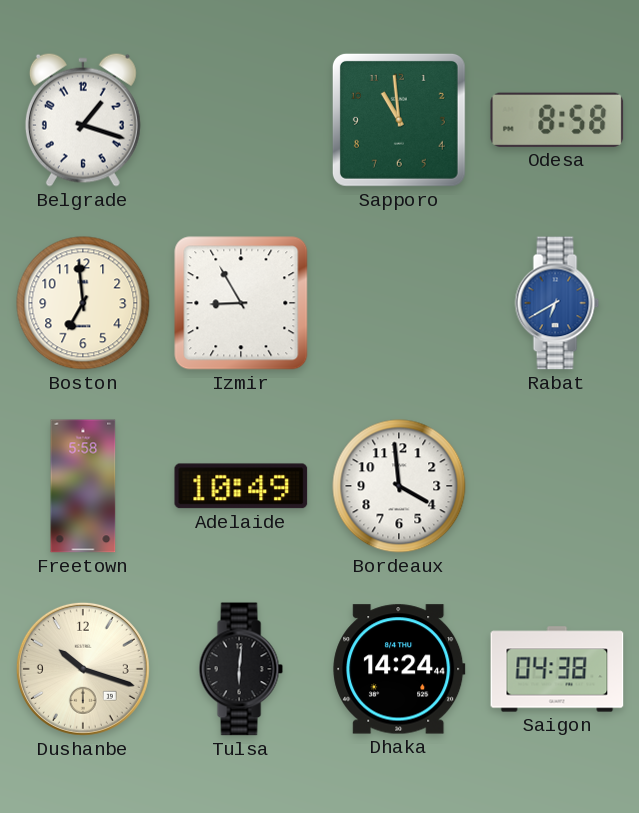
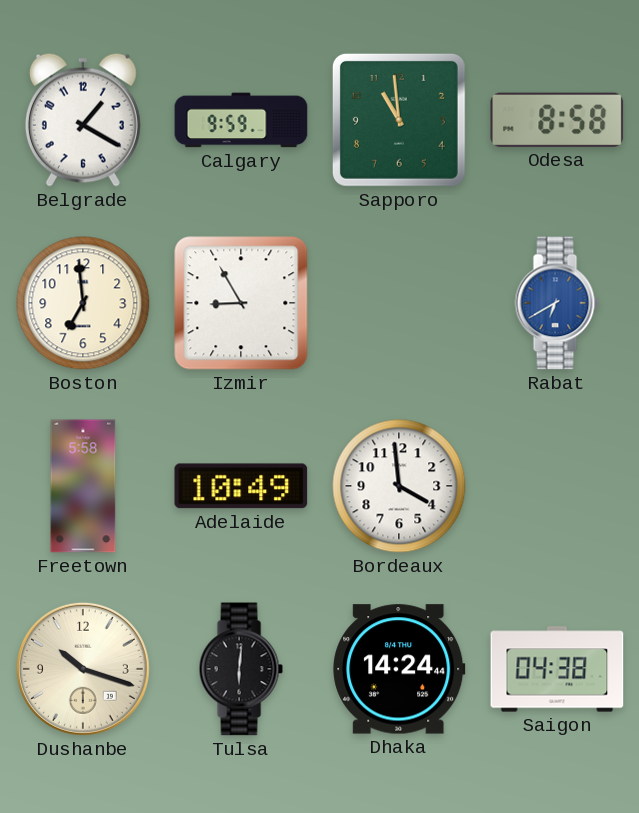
Belgrade: 1:18 -> 1:20 (83, 120)
Calgary: none -> 9:59 (241, 120)
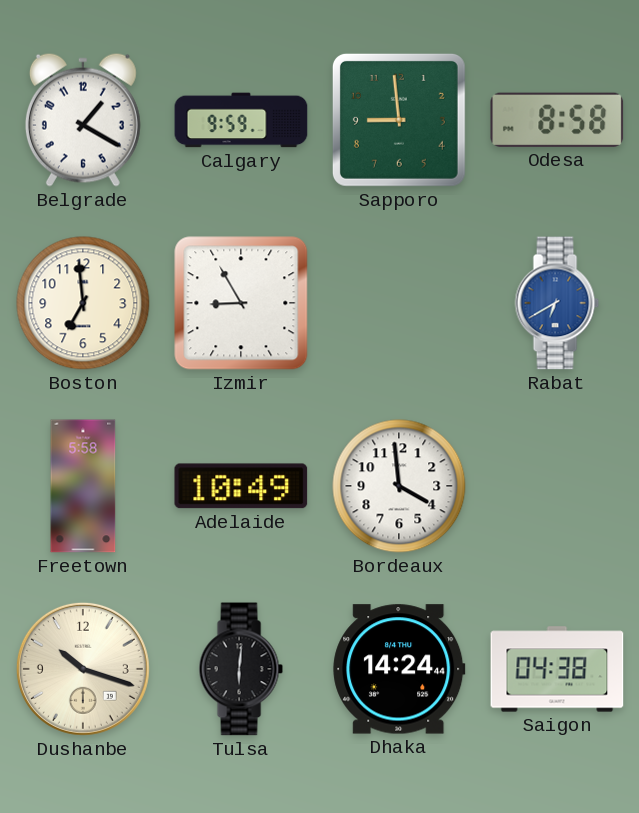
Sapporo: 10:59 -> 8:59 (399, 120)
